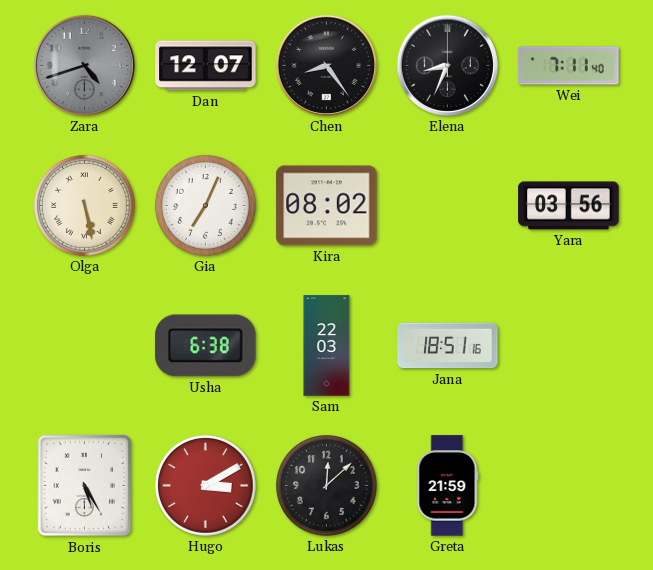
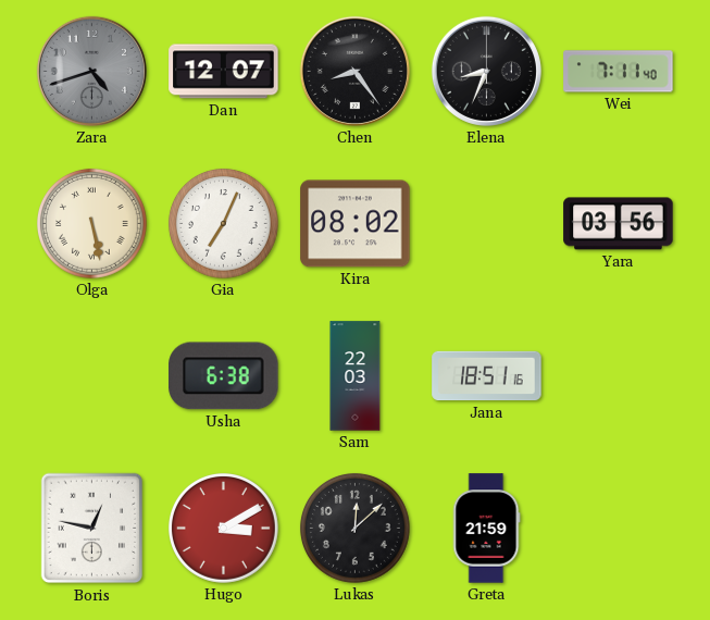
Boris: 5:25 -> 12:47 (92, 529)
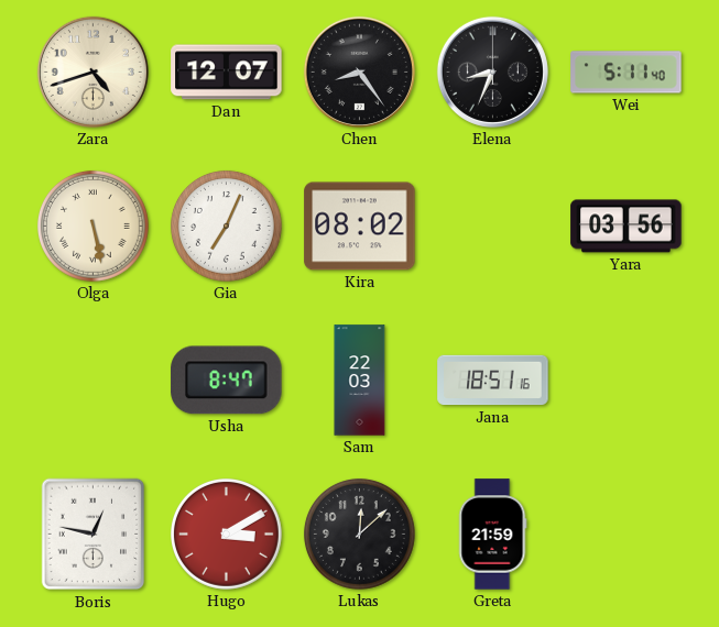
Zara dial: grey -> cream (92, 71)
Wei: 7:11 -> 5:11 (627, 73)
Usha: 6:38 -> 8:47 (227, 381)
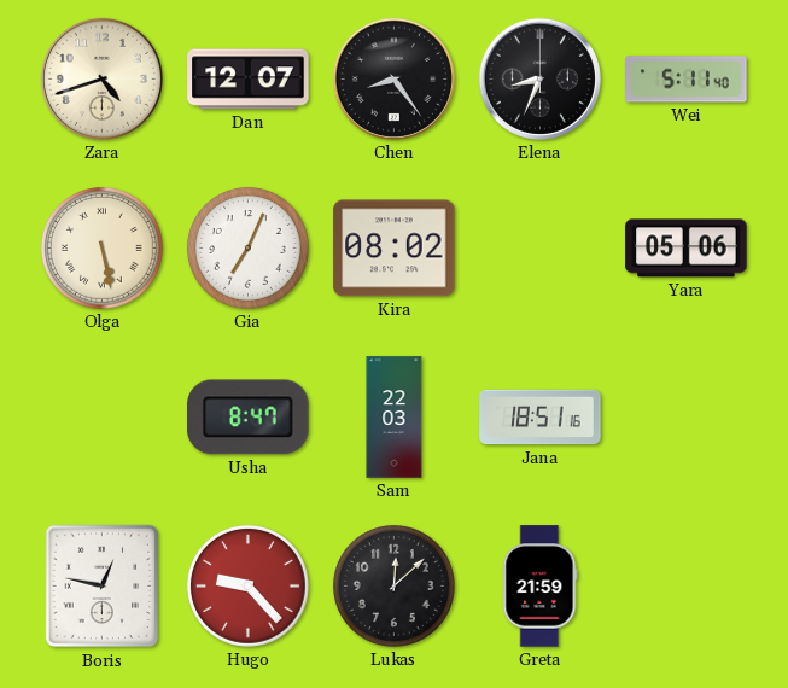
Yara: 03:56 -> 05:06 (687, 249)
Hugo: 3:10 -> 9:23 (247, 585)
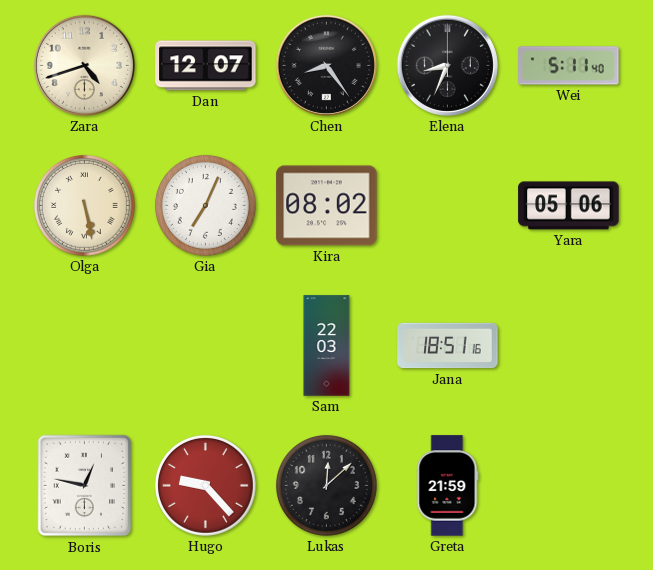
Usha: 8:47 -> none (249, 418)
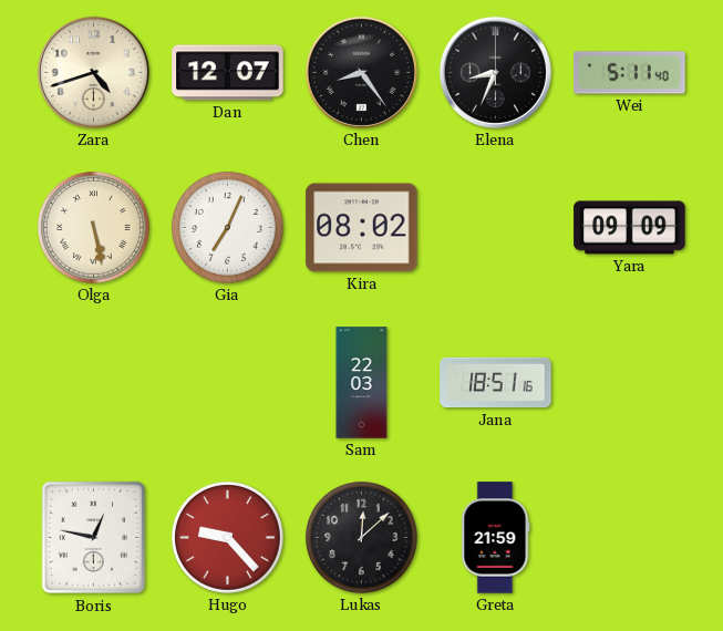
Yara: 05:06 -> 09:09 (630, 228)
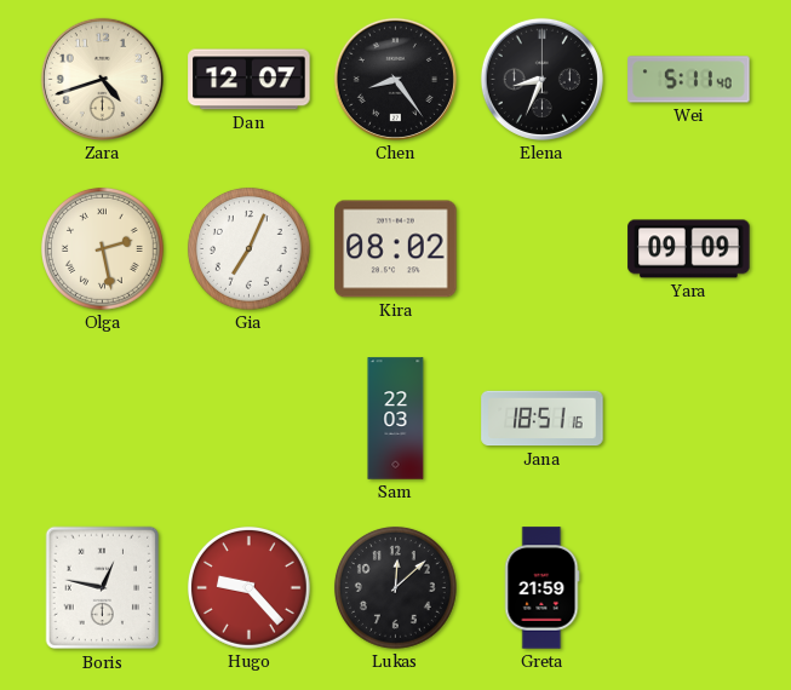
Olga: 5:28 -> 2:28 (102, 248)
